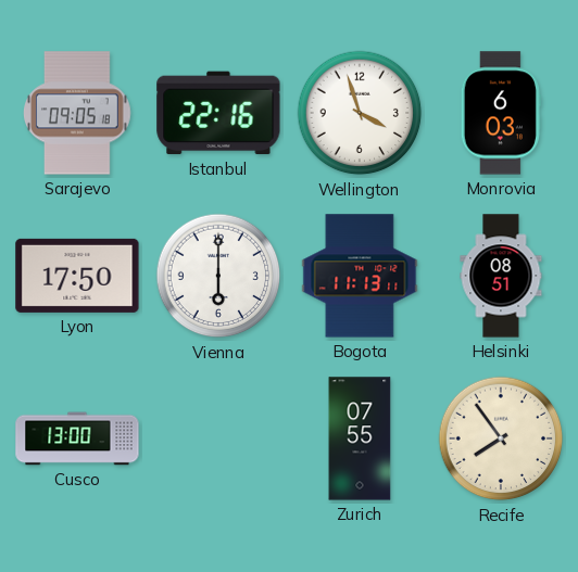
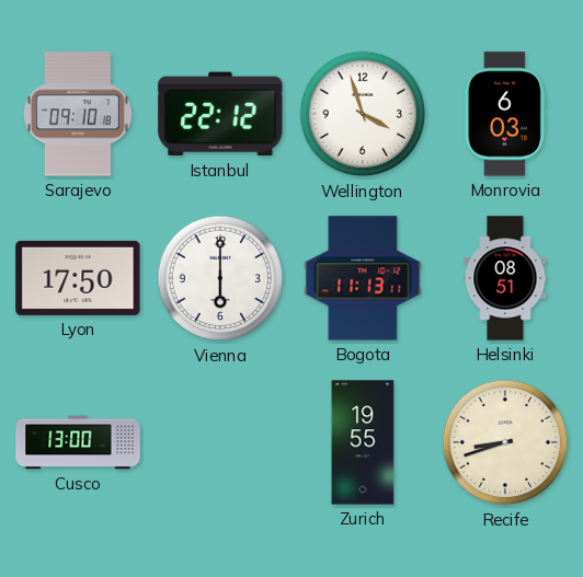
Sarajevo: 09:05 -> 09:10 (79, 114)
Istanbul: 22:16 -> 22:12 (220, 114)
Zurich: 07:55 -> 19:55 (363, 442)
Recife: 7:54 -> 8:42 (505, 442)
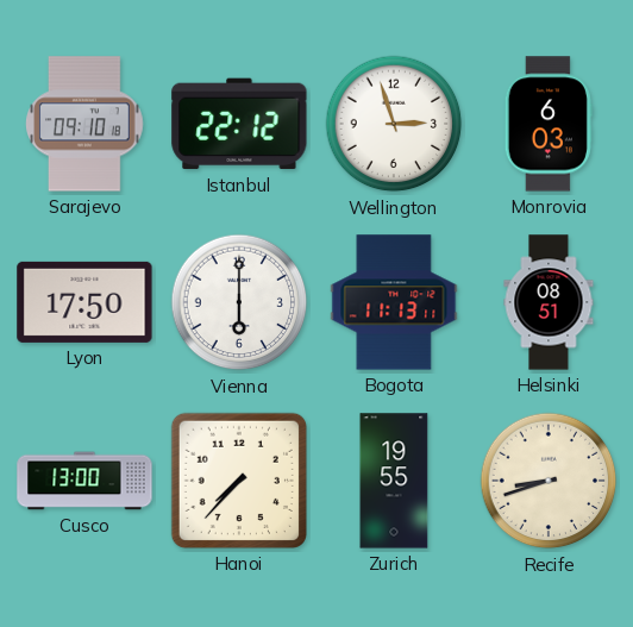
Wellington: 3:57 -> 2:57 (394, 124)
Hanoi: none -> 7:37 (239, 481)
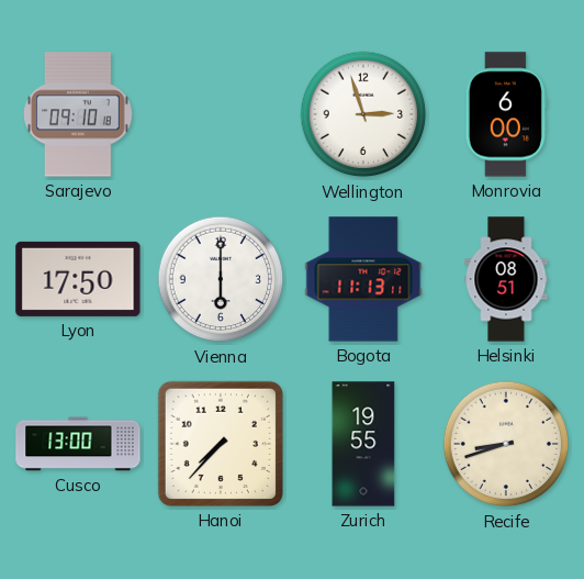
Istanbul: 22:12 -> none (239, 124)
Monrovia: 6:03 -> 6:00 (506, 114)
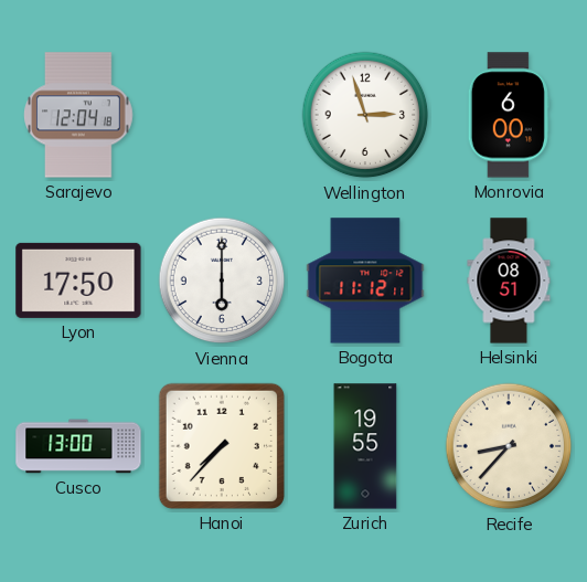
Sarajevo: 09:10 -> 12:04 (79, 115)
Bogota: 11:13 -> 11:12 (365, 281)
Recife: 8:42 -> 8:37 (509, 446)
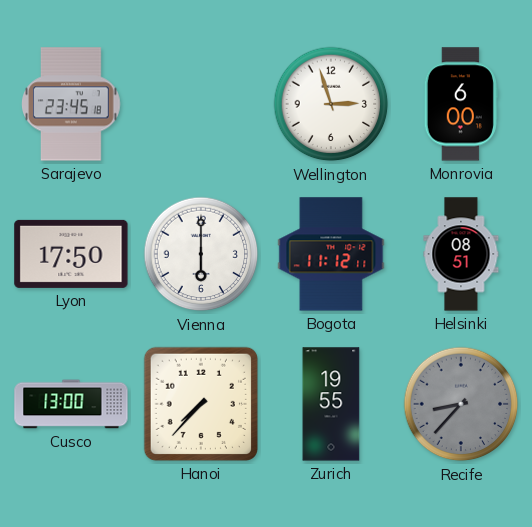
Sarajevo: 12:04 -> 23:45 (72, 104)
Recife dial: cream -> grey (461, 404)
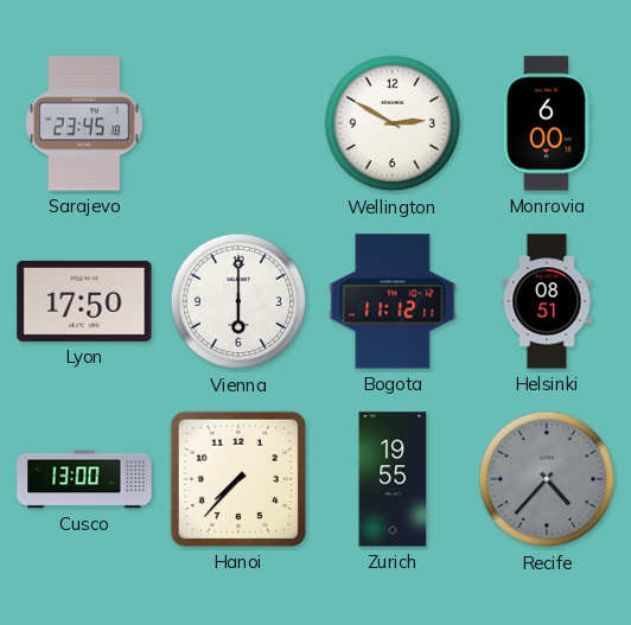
Wellington: 2:57 -> 2:50 (393, 123)
Recife: 8:37 -> 4:37 (547, 479)
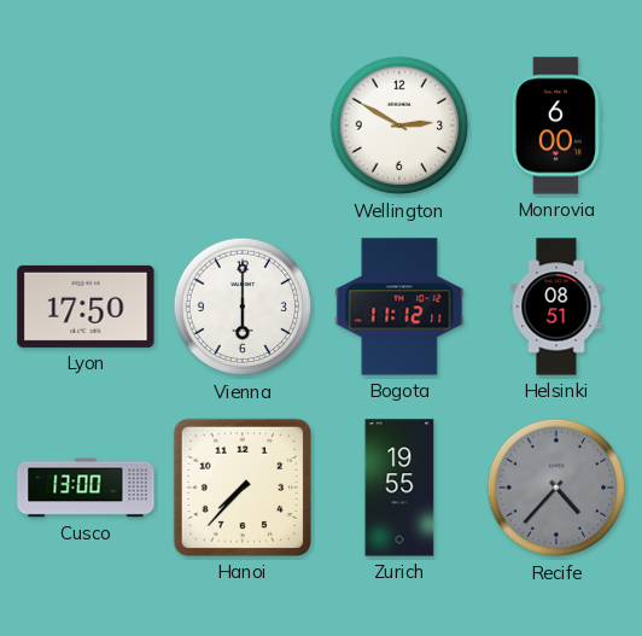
Sarajevo: 23:45 -> none (85, 123)
